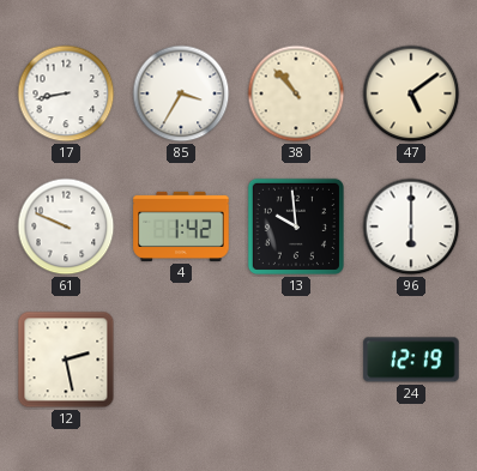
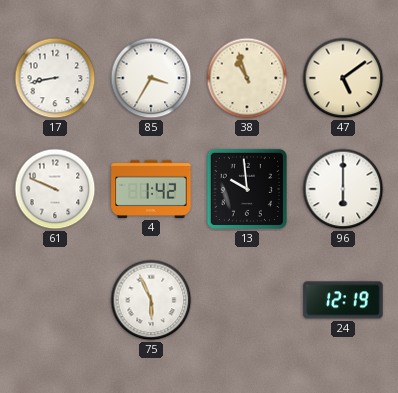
38: 10:53 -> 10:57 (247, 78)
12: 2:28 -> none (66, 360)
75: none -> 5:56 (151, 300)
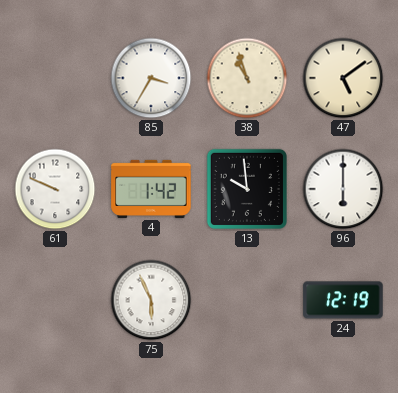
17: 8:43 -> none (55, 78)
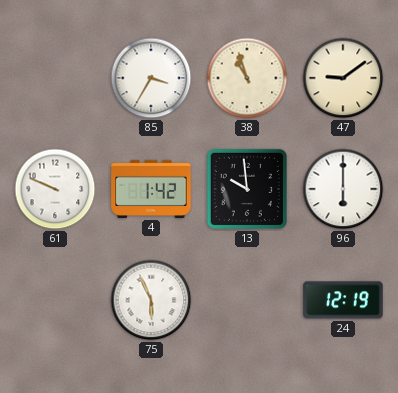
47: 5:09 -> 9:09 (343, 78)
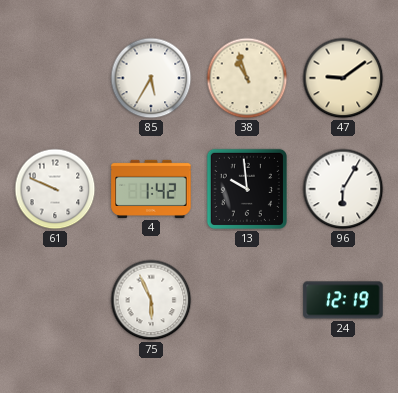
85: 3:35 -> 5:35 (151, 78)
96: 6:00 -> 6:05 (343, 189)
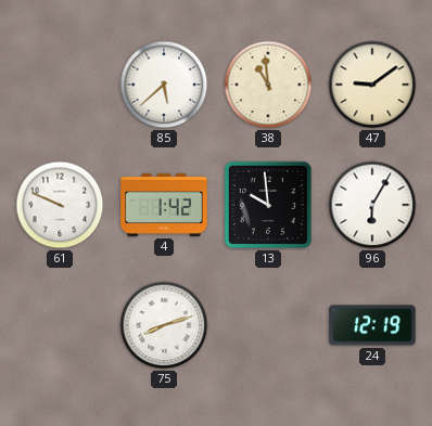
85: 5:35 -> 5:38 (164, 85)
38: 10:57 -> 10:59 (268, 85)
75: 5:56 -> 8:12 (164, 325)
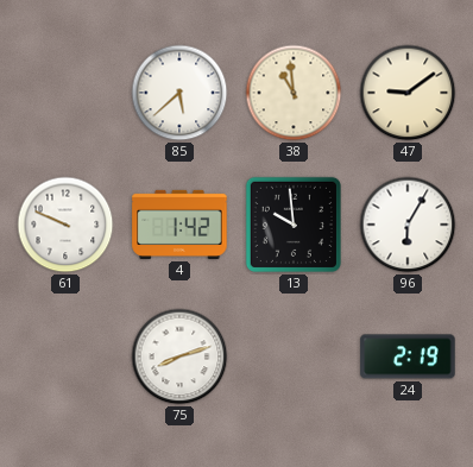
24: 12:19 -> 2:19 (408, 356)
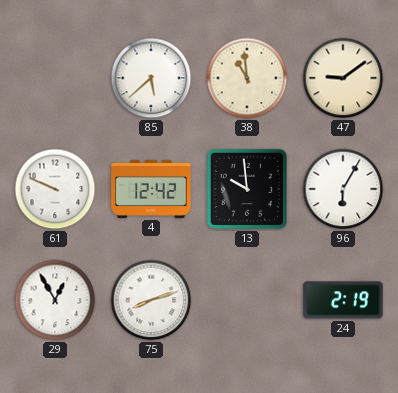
4: 1:42 -> 12:42 (151, 189)
29: none -> 12:55 (55, 300)
